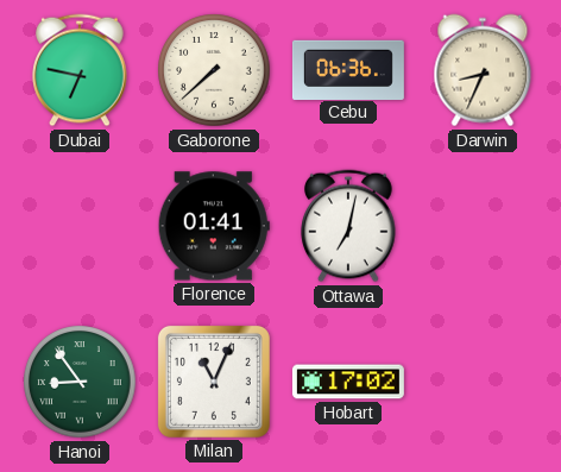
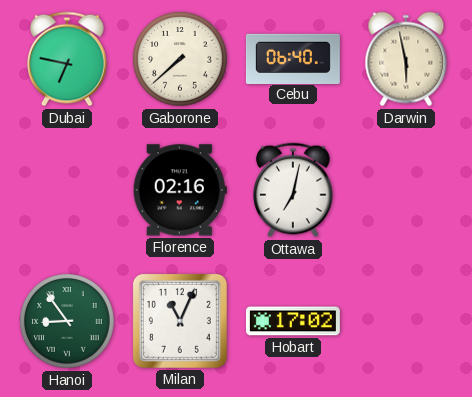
Cebu: 06:36 -> 06:40 (293, 58)
Darwin: 8:34 -> 5:58 (406, 59)
Florence: 01:41 -> 02:16 (180, 190)
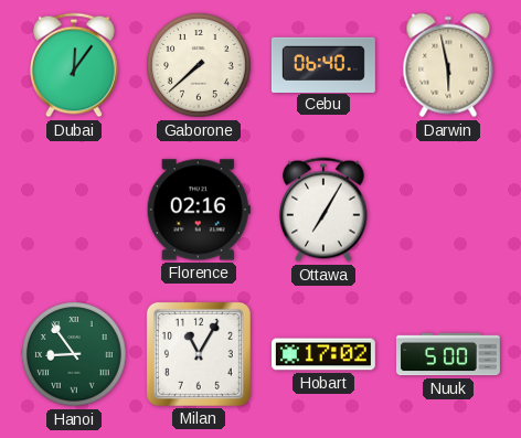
Dubai: 6:47 -> 12:06 (74, 65)
Ottawa: 7:02 -> 7:05 (323, 210)
Milan: 11:04 -> 11:05 (199, 354)
Nuuk: none -> 5:00 (448, 354)
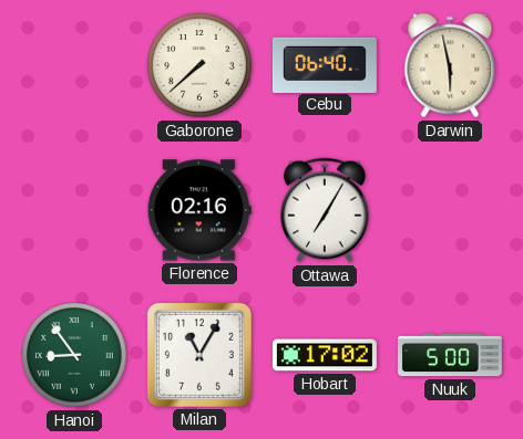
Dubai: 12:06 -> none (74, 65)
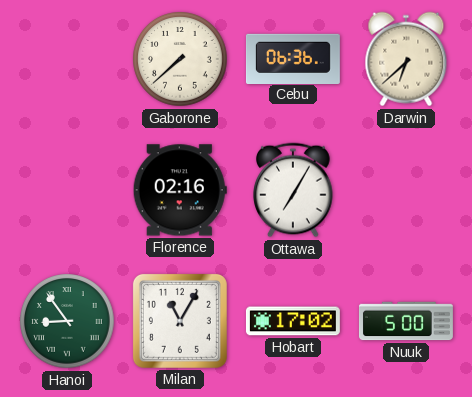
Cebu: 06:40 -> 06:36 (293, 58)
Darwin: 5:58 -> 6:38 (406, 59)
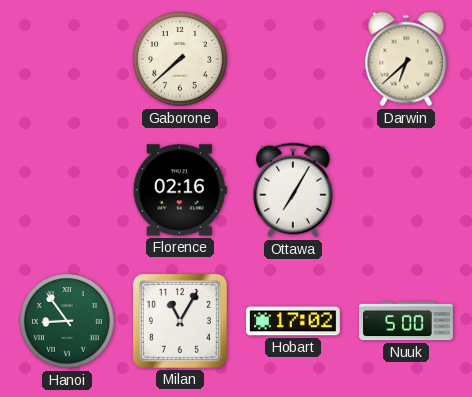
Cebu: 06:36 -> none (293, 58)
